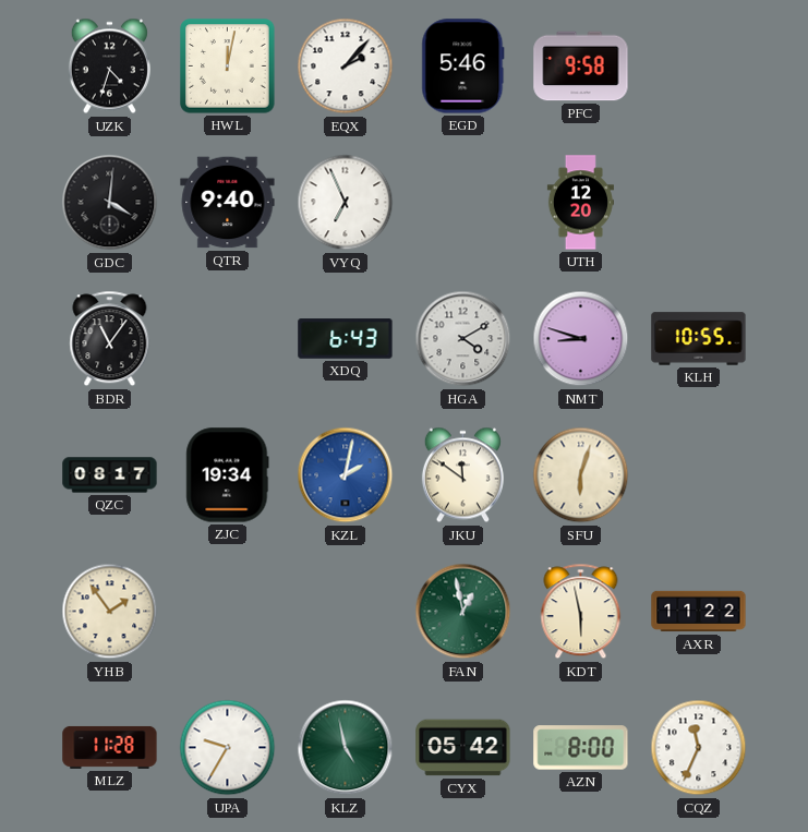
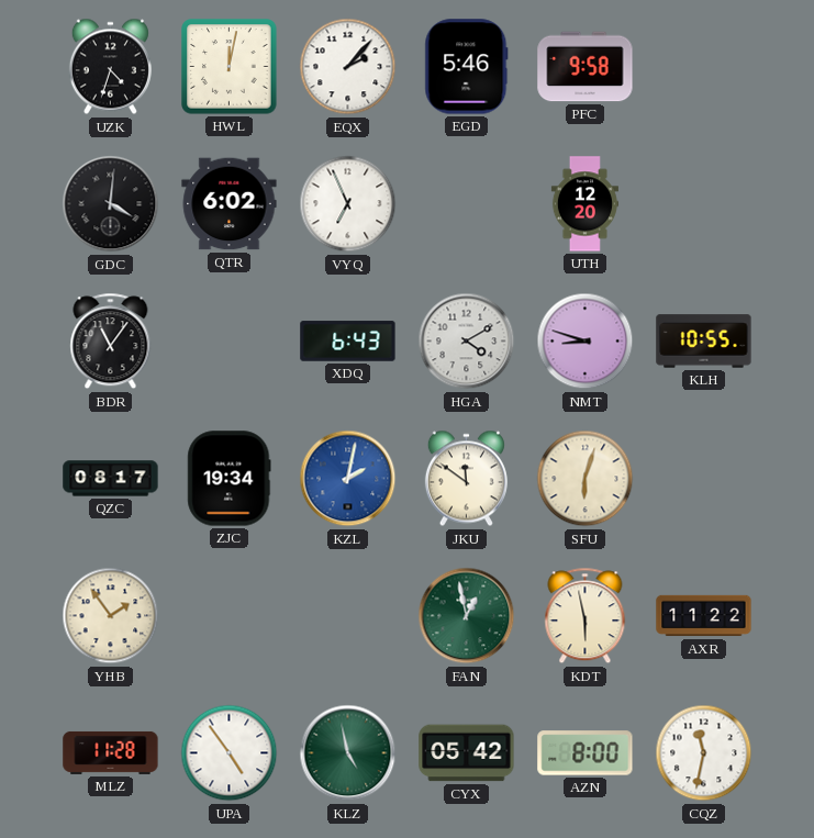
QTR: 9:40 -> 6:02 (230, 204)
UPA: 9:35 -> 4:54 (230, 753)
CQZ: 11:34 -> 11:32 (704, 753)
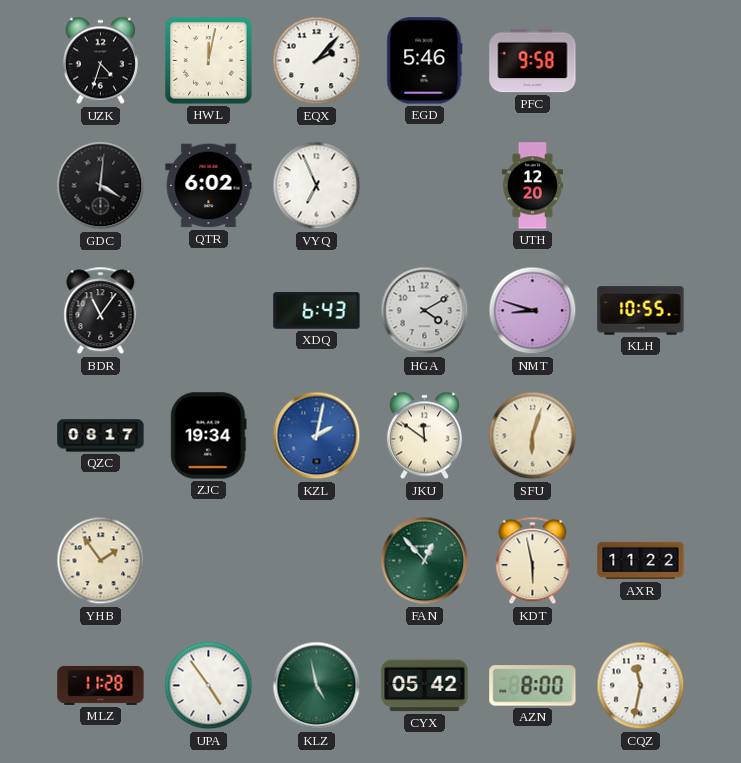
FAN: 12:58 -> 12:53 (425, 561)
